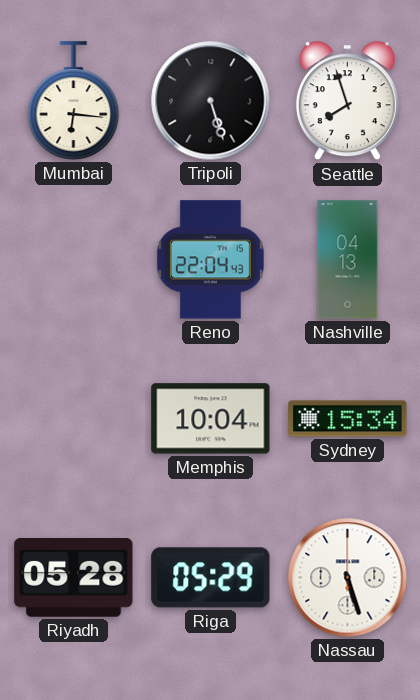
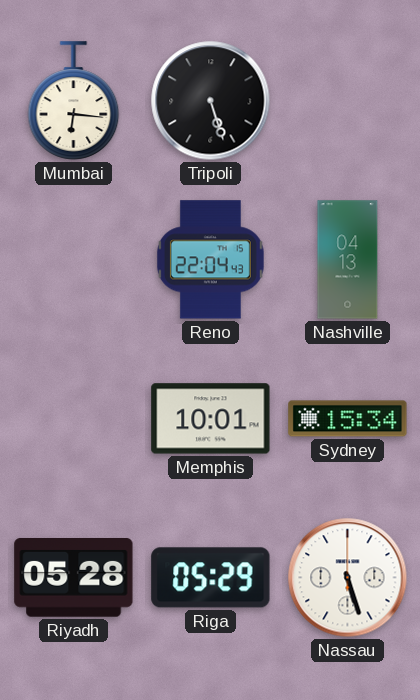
Seattle: 7:57 -> none (347, 101)
Memphis: 10:04 -> 10:01 (211, 419)
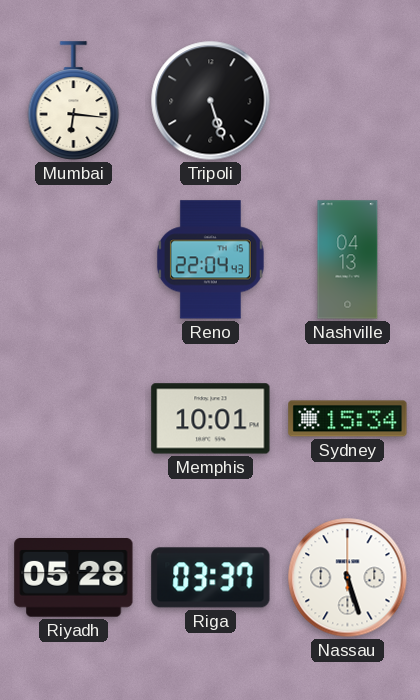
Riga: 05:29 -> 03:37 (211, 578)
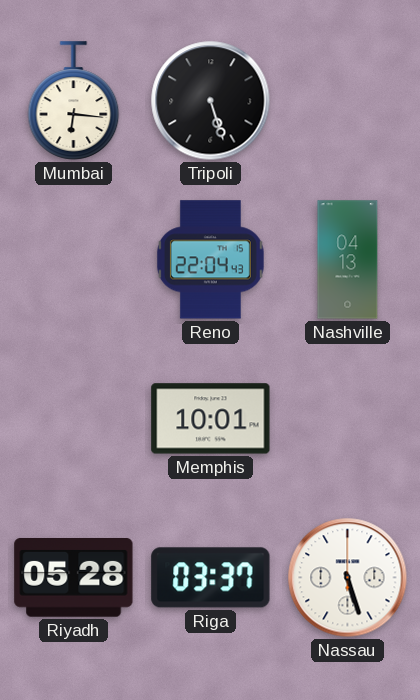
Sydney: 15:34 -> none (348, 419)
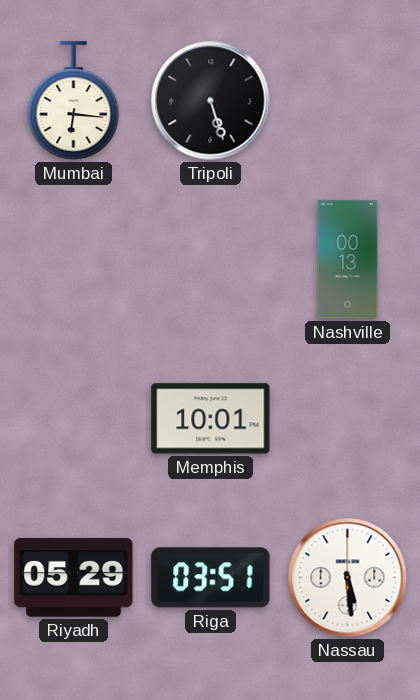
Reno: 22:04 -> none (210, 260)
Nashville: 04:13 -> 00:13 (348, 260)
Riyadh: 05:28 -> 05:29 (74, 578)
Riga: 03:37 -> 03:51 (211, 578)
Nassau: 5:27 -> 5:29 (348, 578)
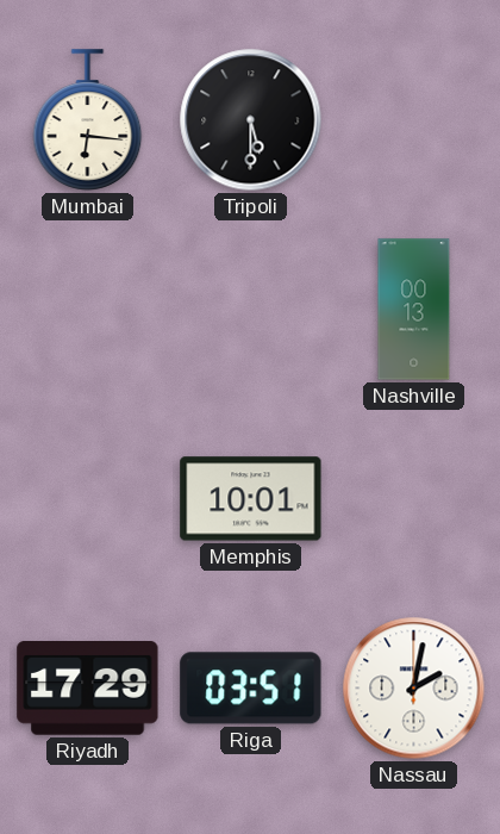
Tripoli: 5:27 -> 5:30 (251, 120)
Riyadh: 05:29 -> 17:29 (88, 689)
Nassau: 5:29 -> 2:02 (414, 689)
